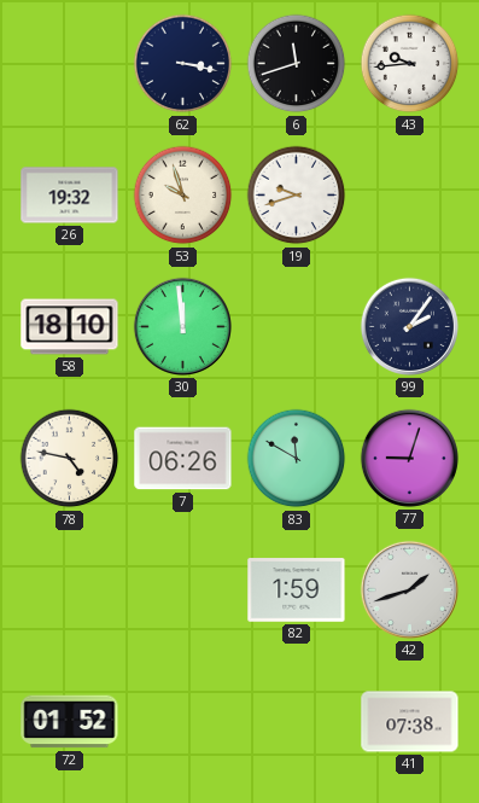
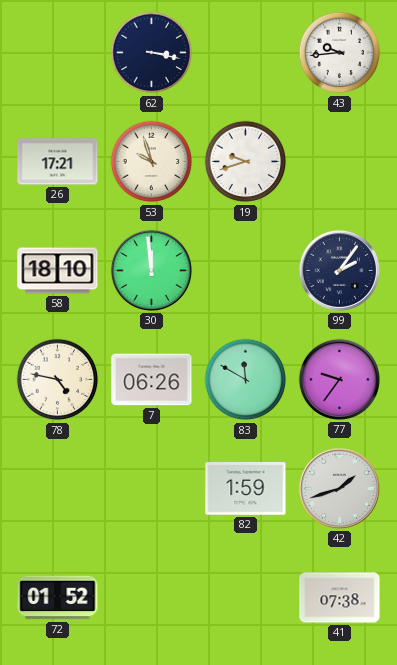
6: 11:42 -> none (297, 64)
26: 19:32 -> 17:21 (58, 162)
77: 9:03 -> 9:36 (339, 379)
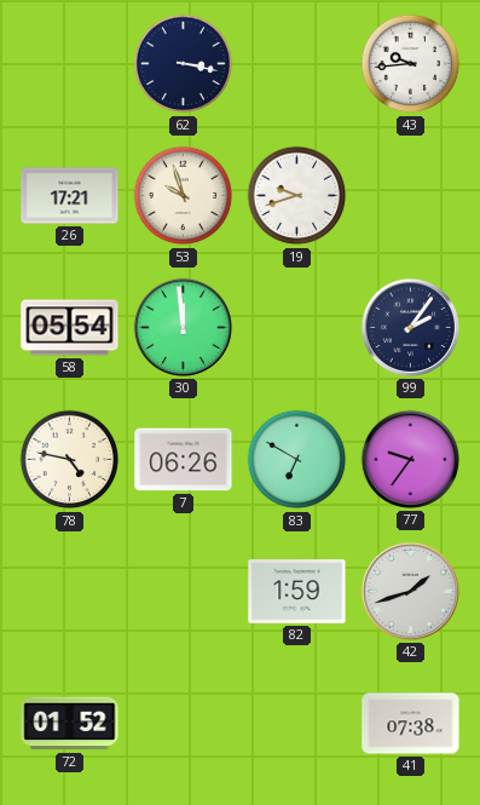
58: 18:10 -> 05:54 (70, 328)
83: 11:50 -> 6:50 (297, 460)
